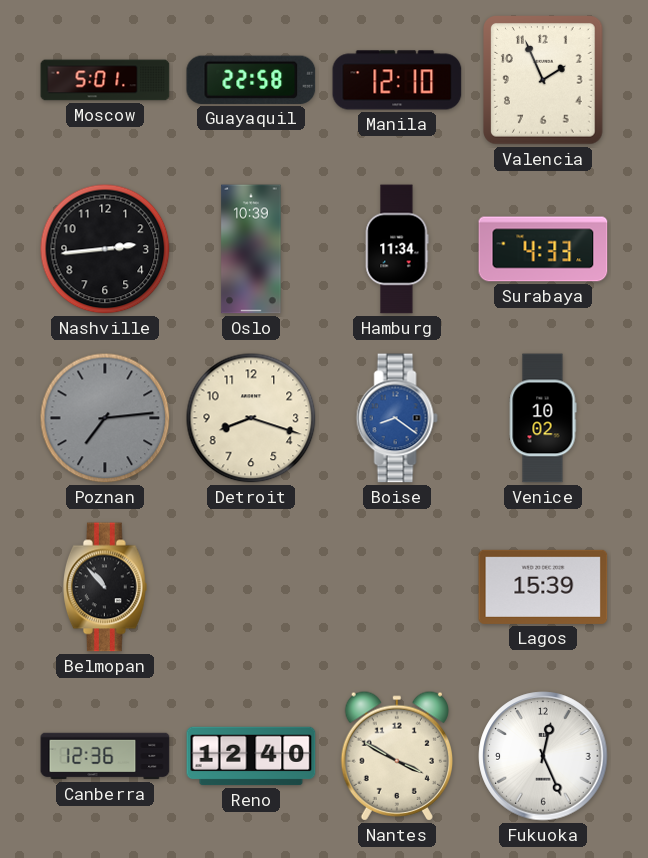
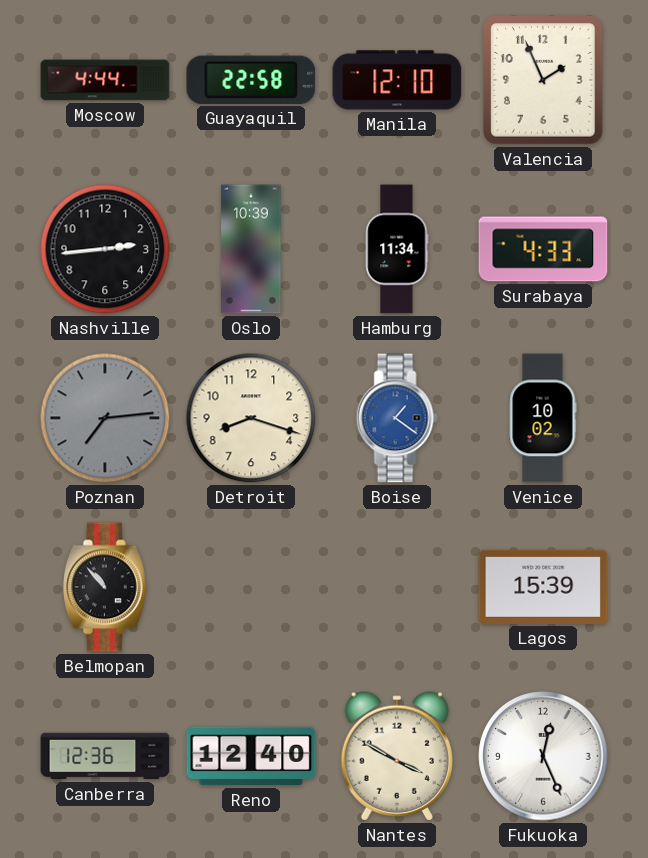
Moscow: 5:01 -> 4:44 (105, 80)
Boise: 8:21 -> 1:21 (397, 418)
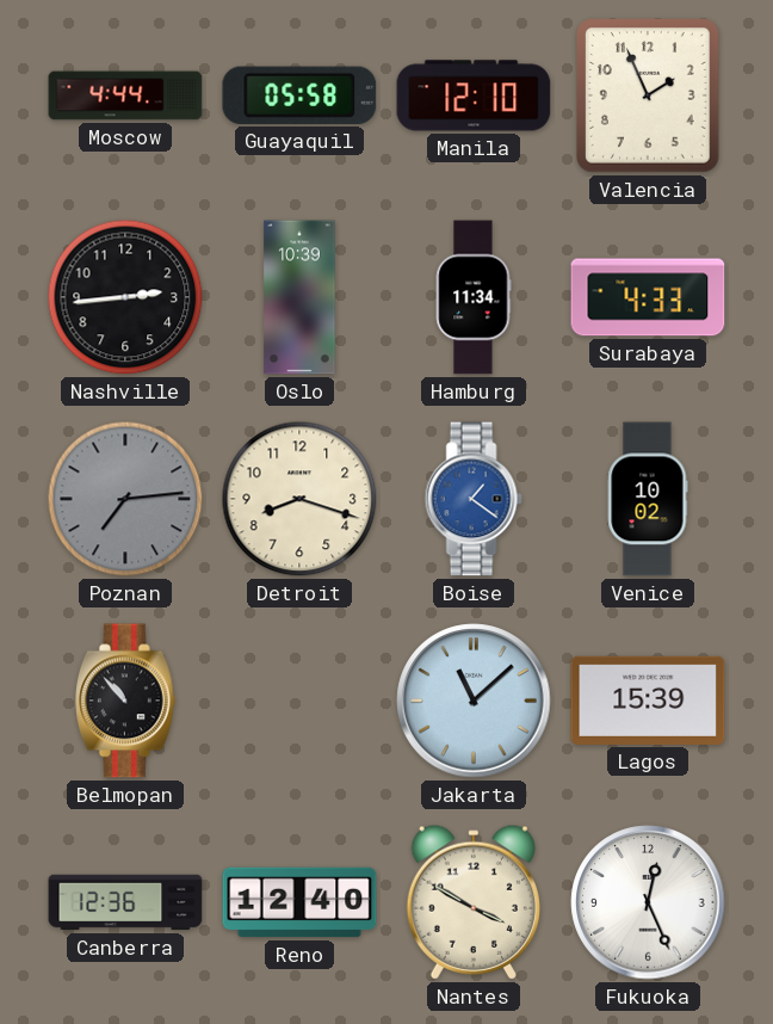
Guayaquil: 22:58 -> 05:58 (299, 95)
Jakarta: none -> 11:08 (474, 701)
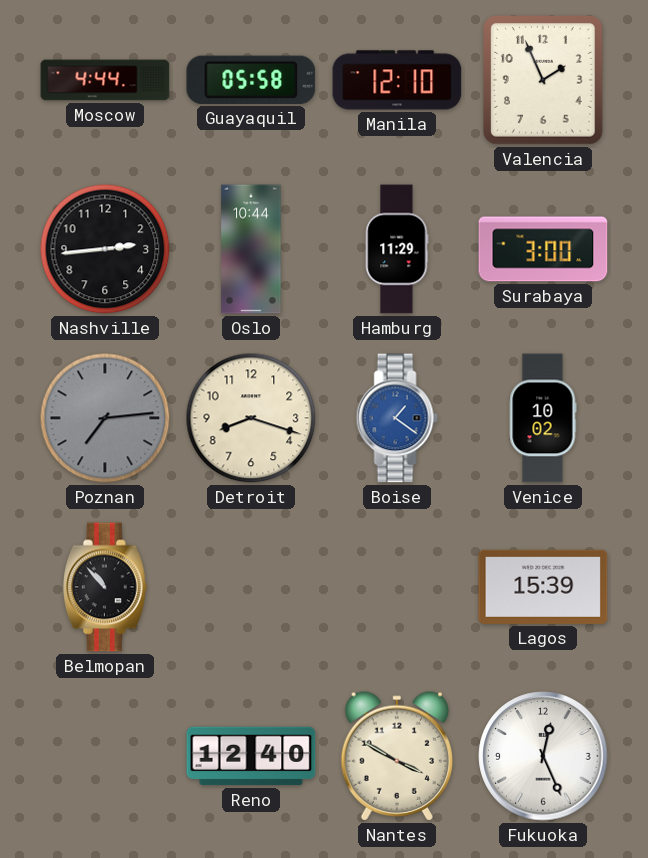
Oslo: 10:39 -> 10:44 (251, 249)
Hamburg: 11:34 -> 11:29 (397, 249)
Surabaya: 4:33 -> 3:00 (543, 249)
Jakarta: 11:08 -> none (474, 701)
Canberra: 12:36 -> none (125, 902)
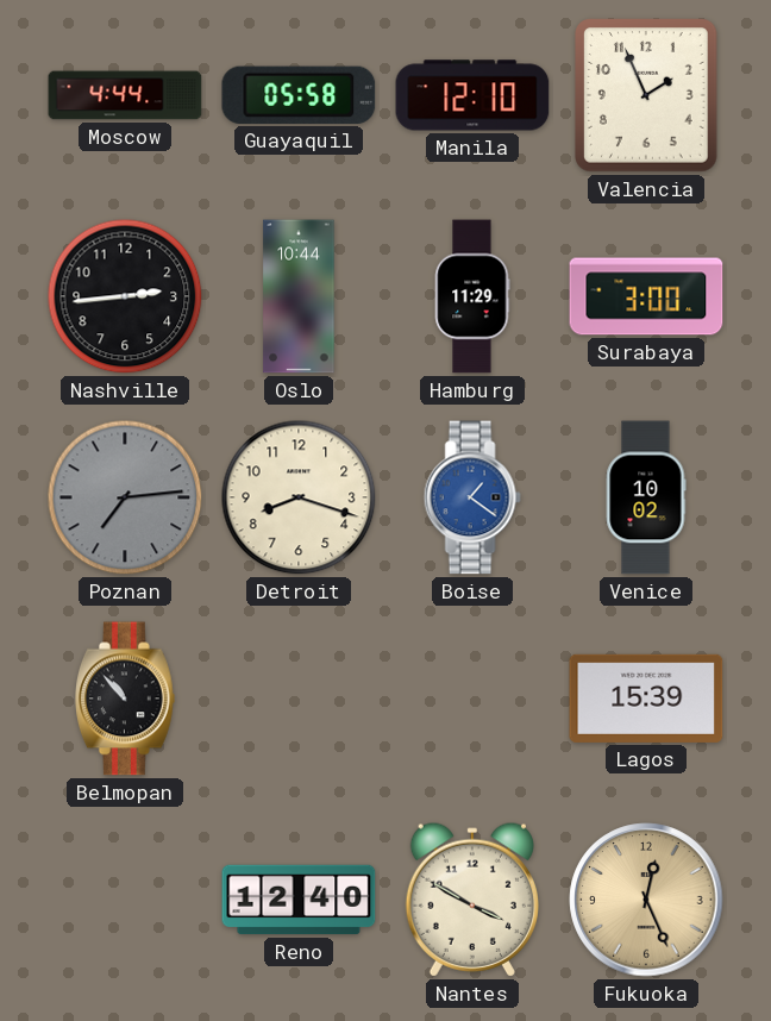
Fukuoka dial: white -> champagne (646, 900)
